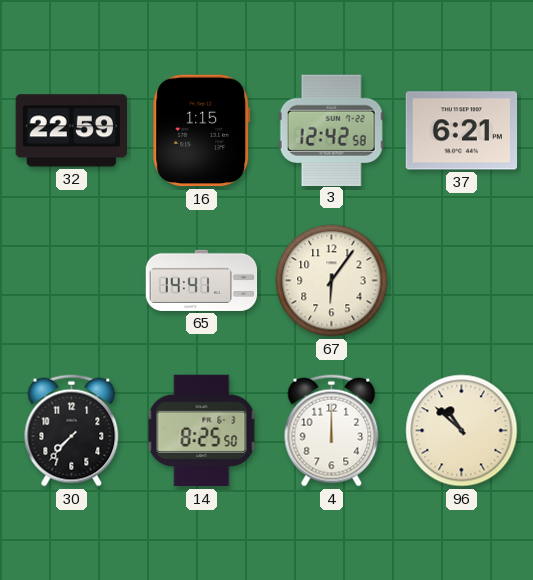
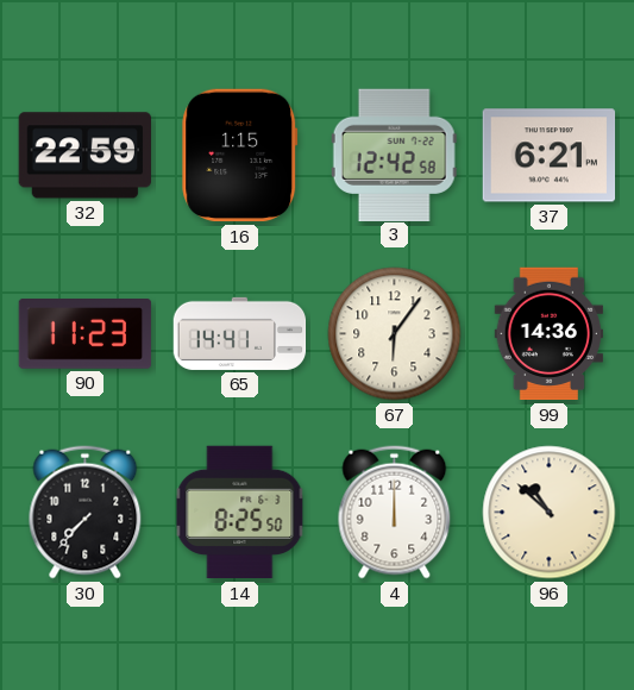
90: none -> 11:23 (86, 334)
99: none -> 14:36 (550, 334)
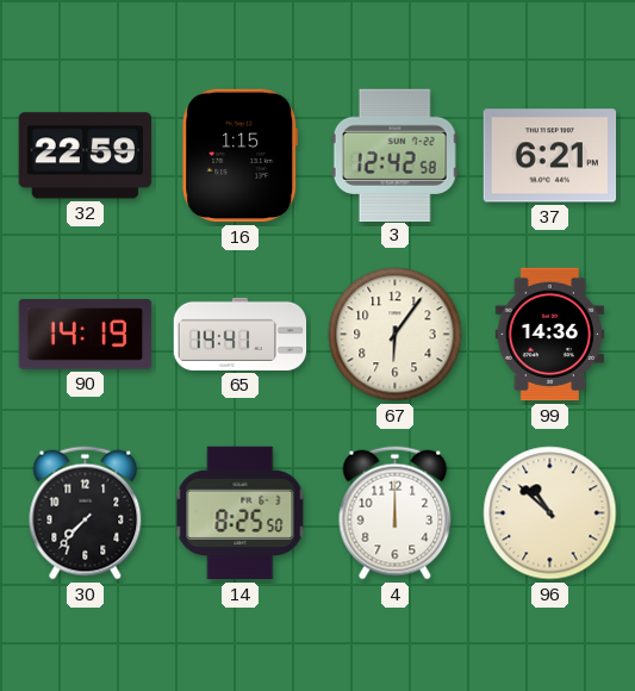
90: 11:23 -> 14:19 (86, 335)
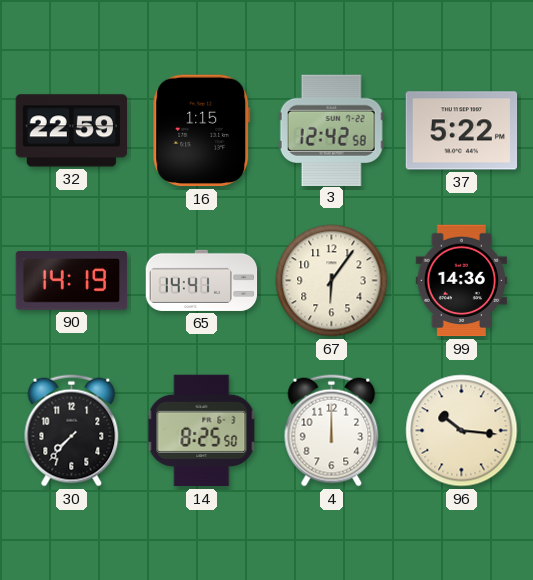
37: 6:21 -> 5:22 (462, 131)
96: 10:52 -> 10:16 (462, 431)
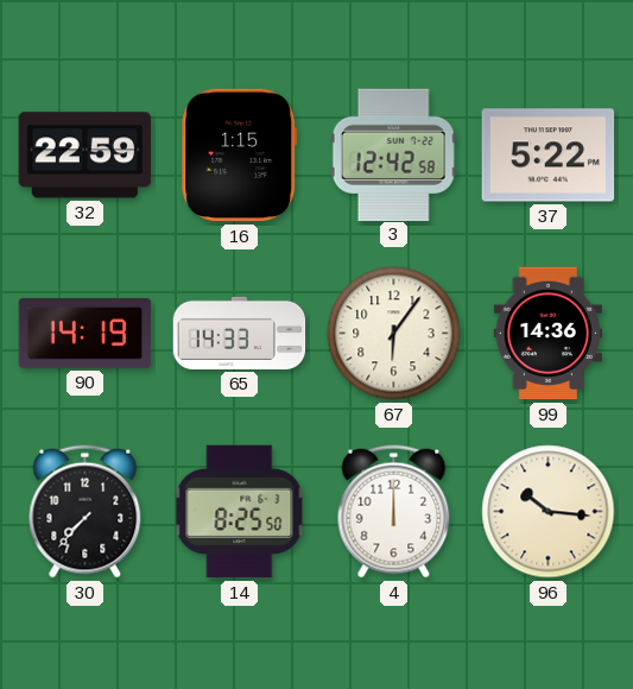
65: 14:41 -> 14:33 (240, 333)
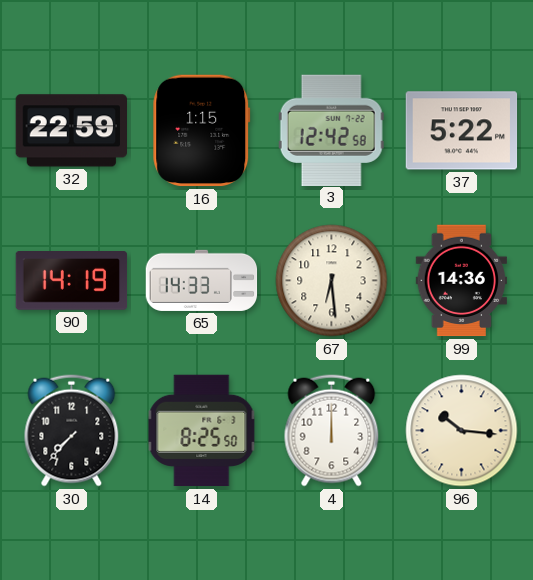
67: 6:06 -> 6:29 (332, 281)
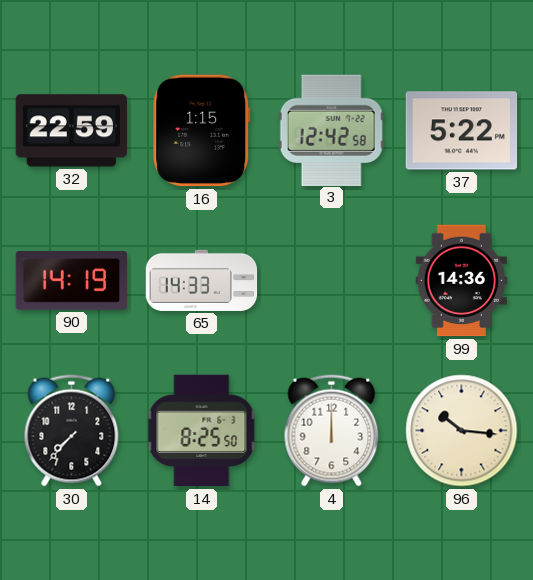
67: 6:29 -> none (332, 281)
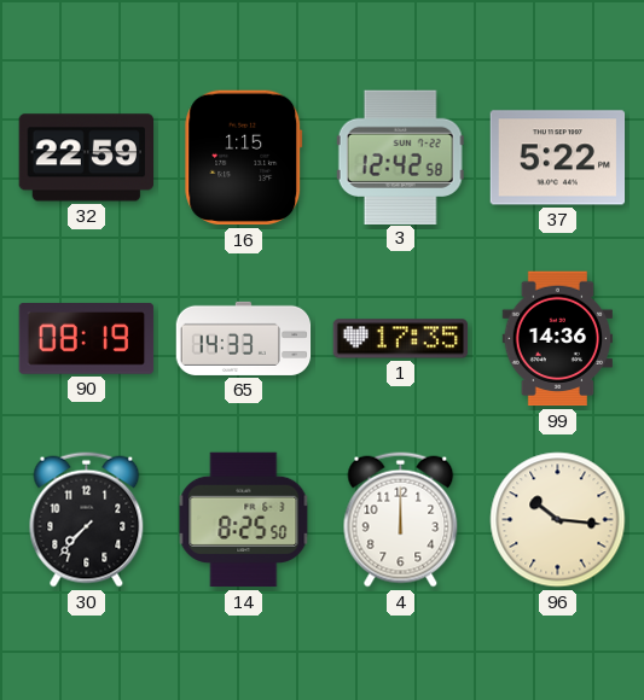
90: 14:19 -> 08:19 (87, 339)
1: none -> 17:35 (401, 339)
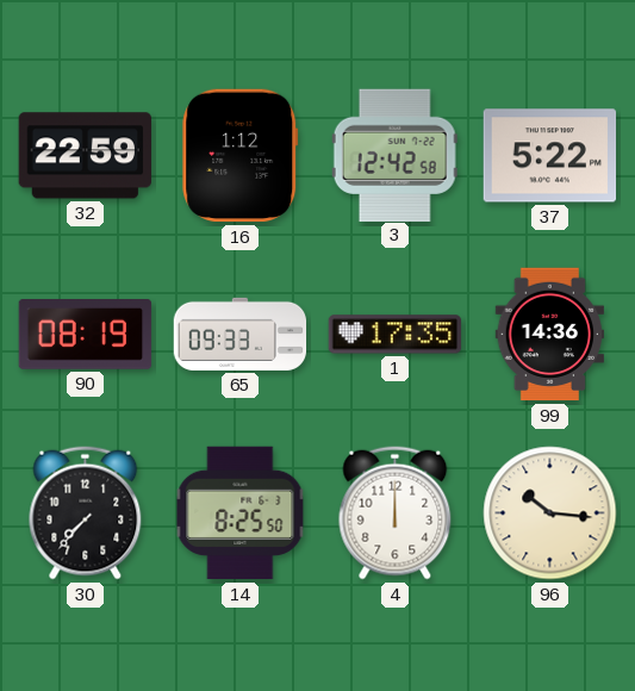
16: 1:15 -> 1:12 (241, 156)
65: 14:33 -> 09:33 (241, 334)
